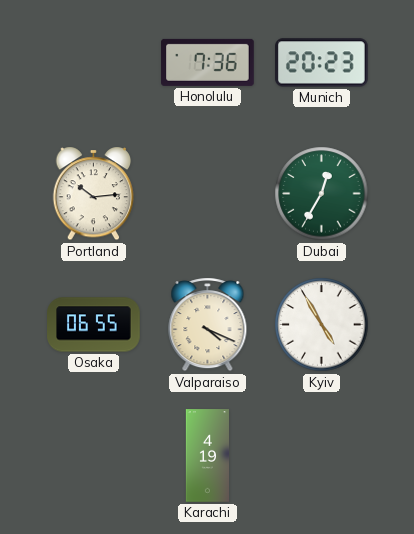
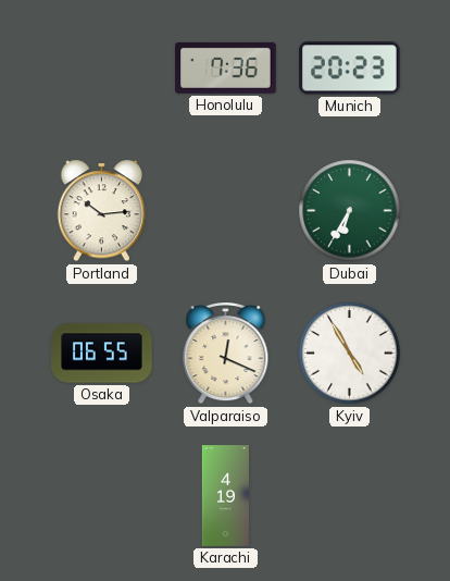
Dubai: 12:35 -> 6:35 (350, 211)
Valparaiso: 4:19 -> 12:19 (226, 354)
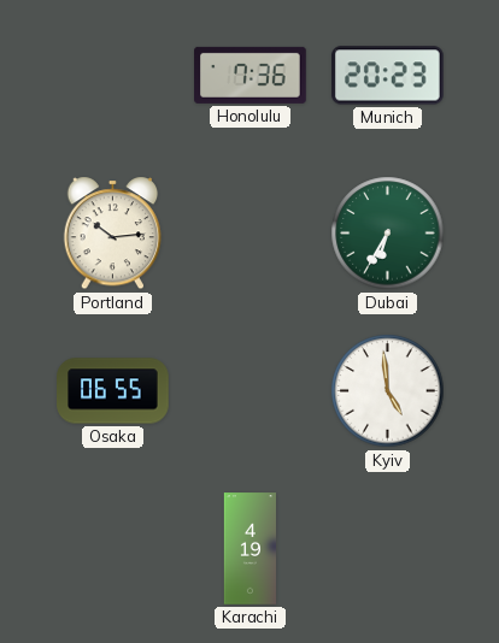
Valparaiso: 12:19 -> none (226, 354)
Kyiv: 4:55 -> 4:59 (388, 391)
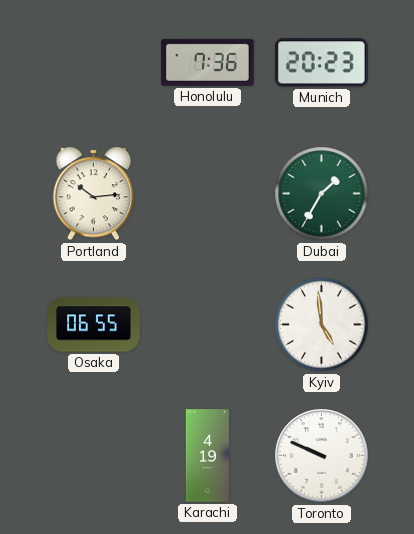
Dubai: 6:35 -> 1:35 (322, 194)
Toronto: none -> 9:49 (322, 456)
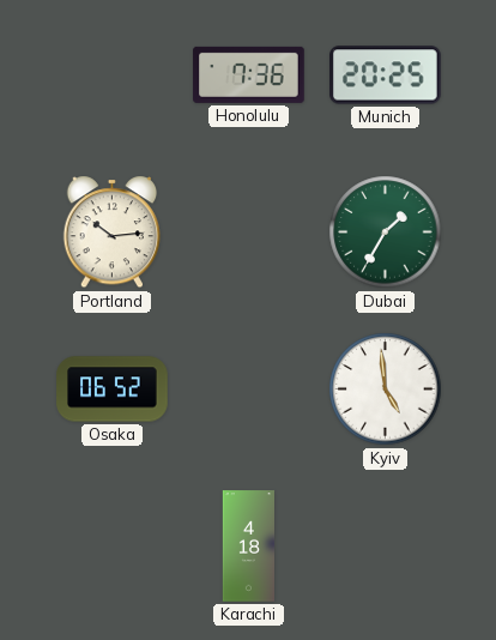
Munich: 20:23 -> 20:25 (386, 76)
Osaka: 06:55 -> 06:52 (113, 390)
Karachi: 4:19 -> 4:18 (248, 547)
Toronto: 9:49 -> none (322, 456)
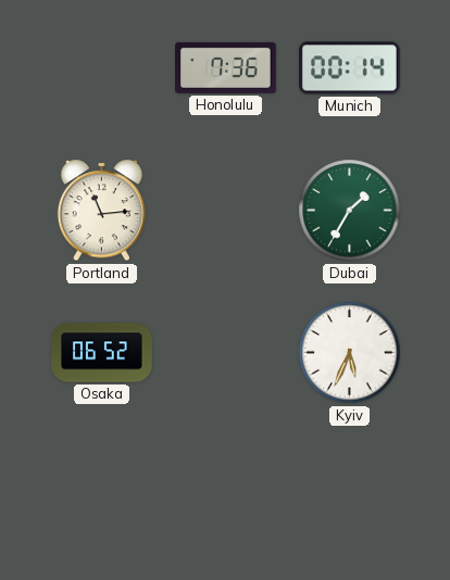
Munich: 20:25 -> 00:14 (350, 68)
Portland: 10:14 -> 11:14 (102, 211)
Kyiv: 4:59 -> 5:34 (350, 353)
Karachi: 4:18 -> none (248, 547)
